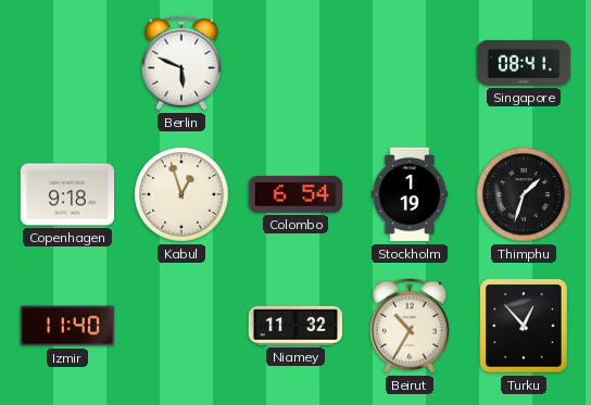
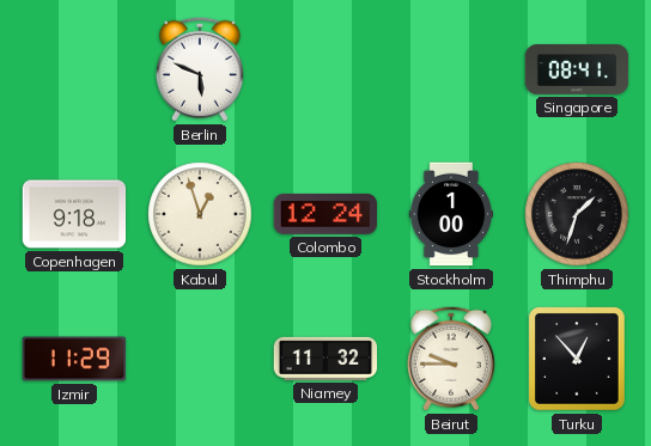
Colombo: 6:54 -> 12:24 (324, 214)
Stockholm: 1:19 -> 1:00 (450, 214)
Izmir: 11:40 -> 11:29 (74, 359)
Beirut: 10:35 -> 9:45 (451, 359)
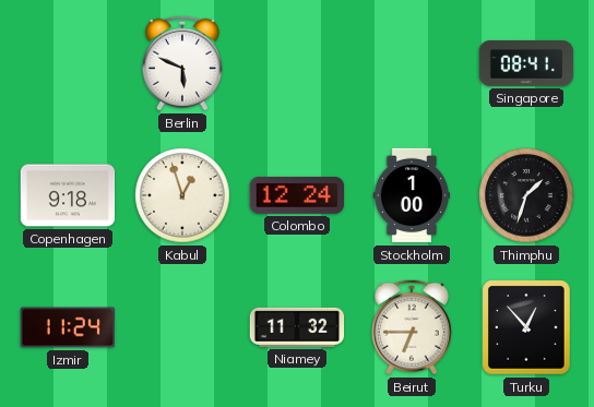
Izmir: 11:29 -> 11:24 (68, 327)
Beirut: 9:45 -> 6:45 (412, 327)
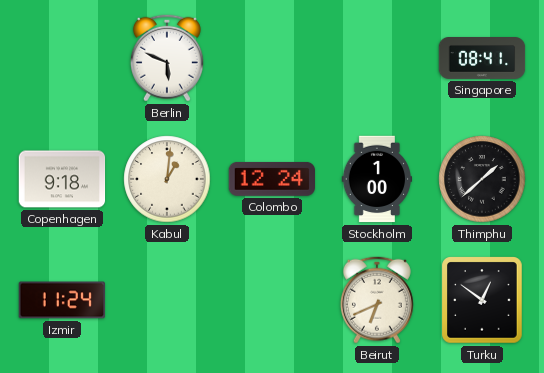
Kabul: 12:57 -> 1:01 (167, 179)
Thimphu: 1:33 -> 1:38 (482, 179)
Niamey: 11:32 -> none (297, 327)
Beirut: 6:45 -> 6:41 (377, 300)
Turku: 12:53 -> 12:51 (482, 300)
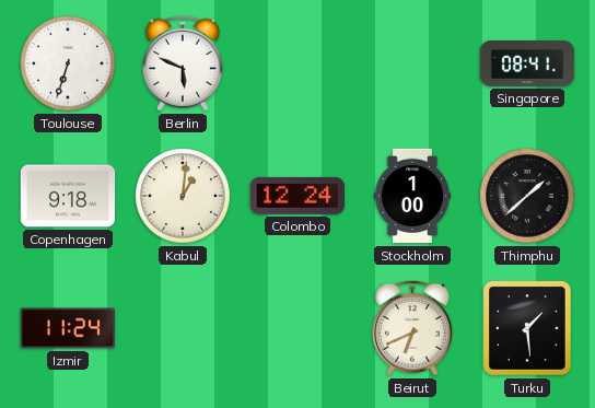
Toulouse: none -> 6:33 (68, 63)
Turku: 12:51 -> 1:29 (527, 328)
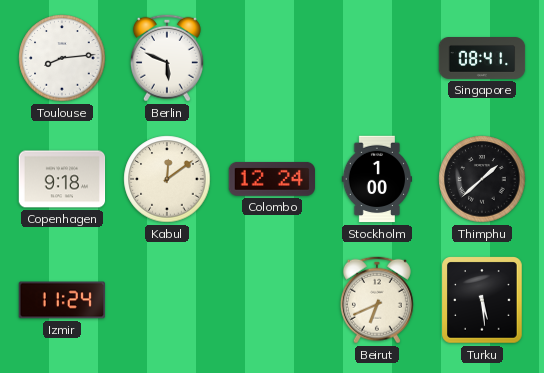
Toulouse: 6:33 -> 8:14 (62, 58)
Kabul: 1:01 -> 12:09 (167, 179)
Turku: 1:29 -> 5:29 (482, 300)
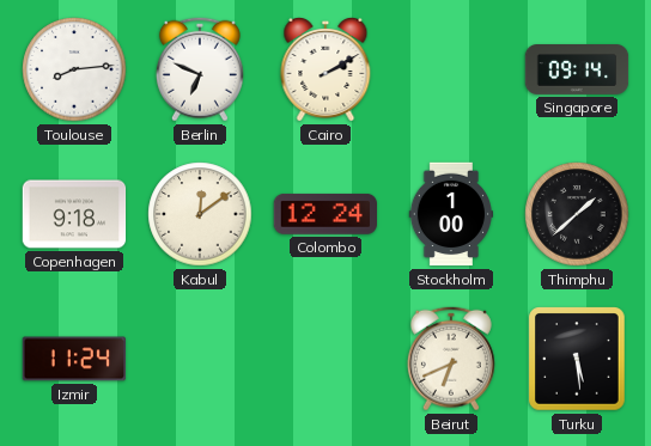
Berlin: 5:49 -> 6:49 (200, 69)
Cairo: none -> 2:10 (325, 71)
Singapore: 08:41 -> 09:14 (577, 71)
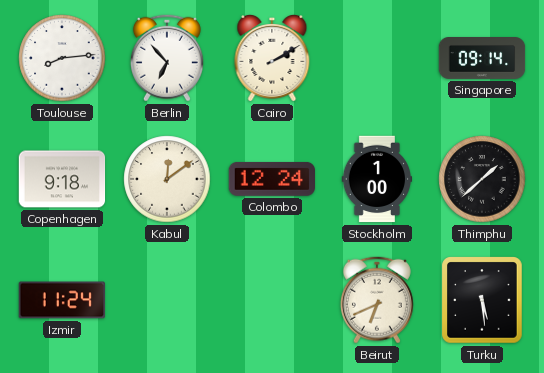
Berlin: 6:49 -> 6:53 (167, 58)
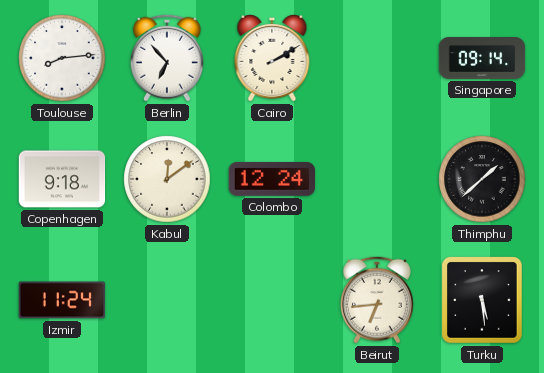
Stockholm: 1:00 -> none (376, 179)
Beirut: 6:41 -> 6:44 (377, 300)
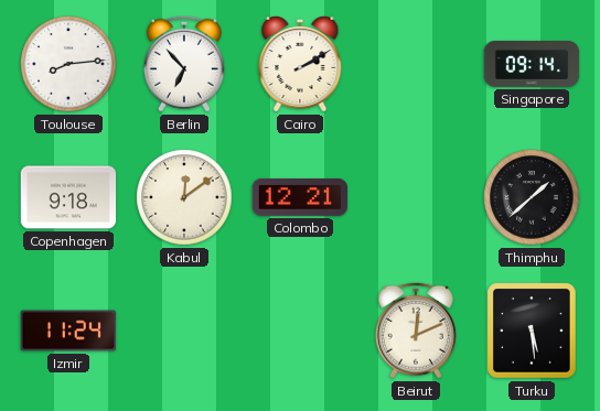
Colombo: 12:24 -> 12:21 (299, 197)
Beirut: 6:44 -> 12:11 (416, 331)
